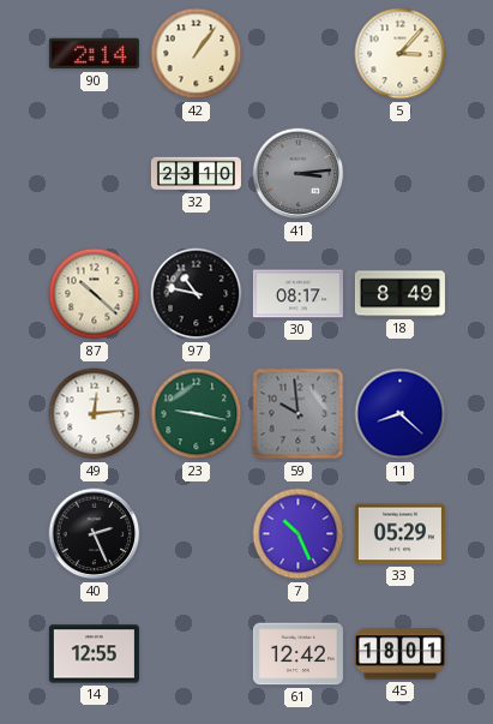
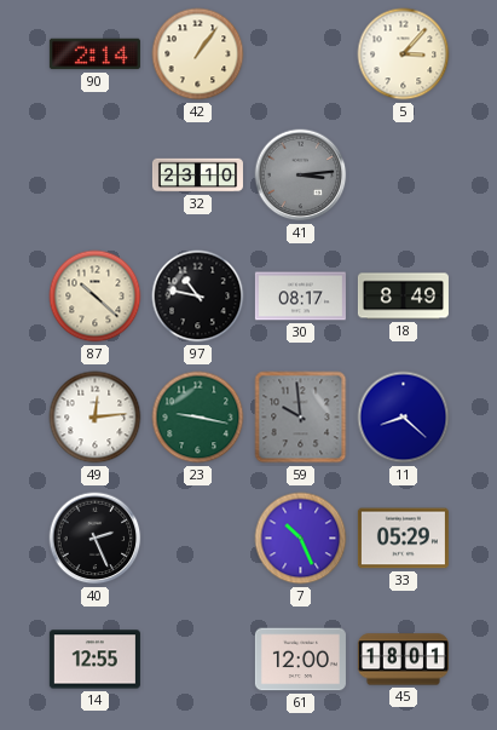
61: 12:42 -> 12:00 (300, 660)
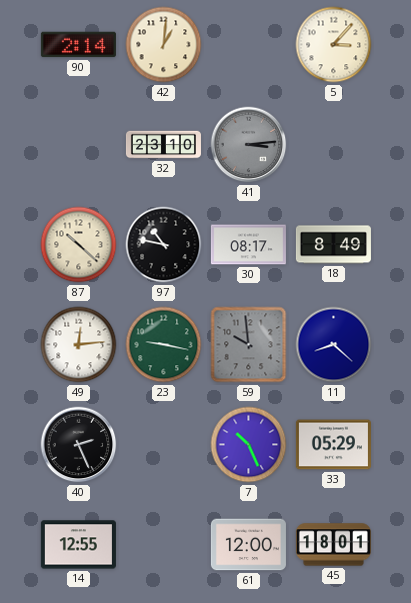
42: 1:06 -> 1:01 (164, 45)
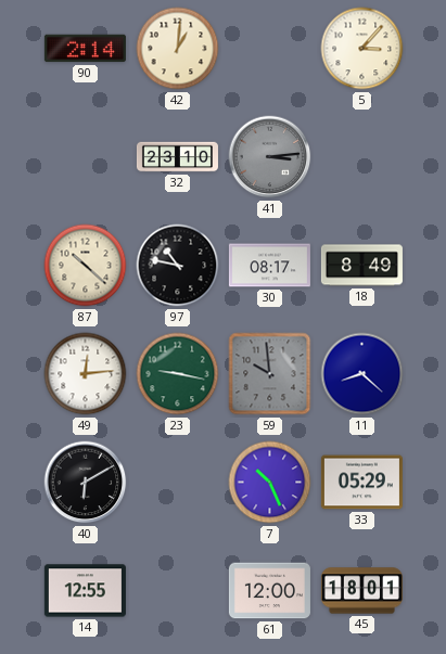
40: 2:26 -> 6:10 (86, 483)
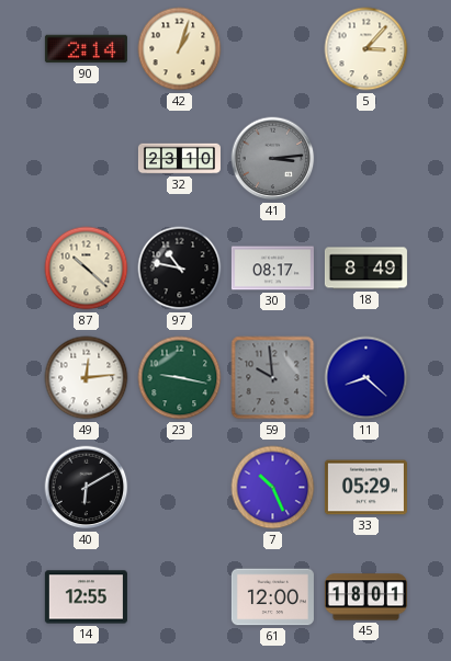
42: 1:01 -> 1:03 (180, 49)
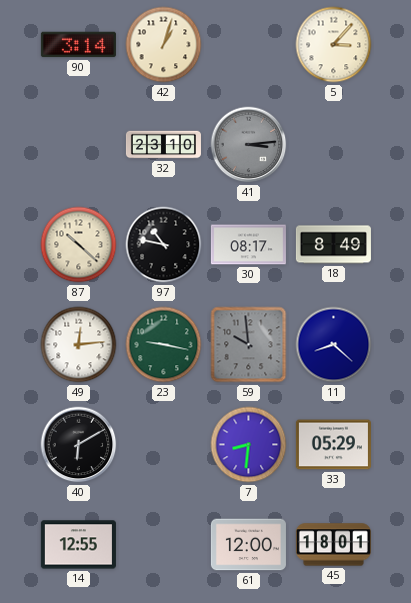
90: 2:14 -> 3:14 (78, 45)
7: 10:26 -> 8:31 (249, 445)
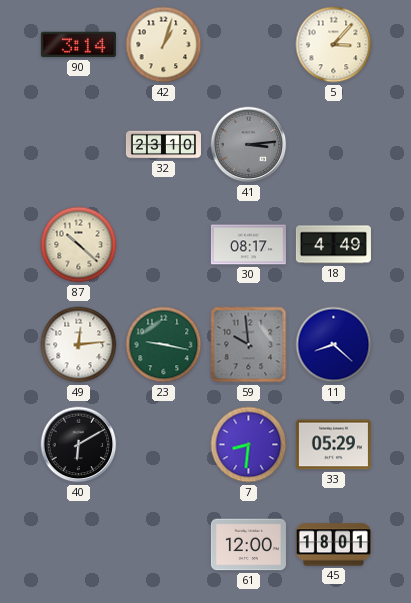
97: 10:47 -> none (164, 245)
18: 8:49 -> 4:49 (333, 245)
14: 12:55 -> none (78, 545)
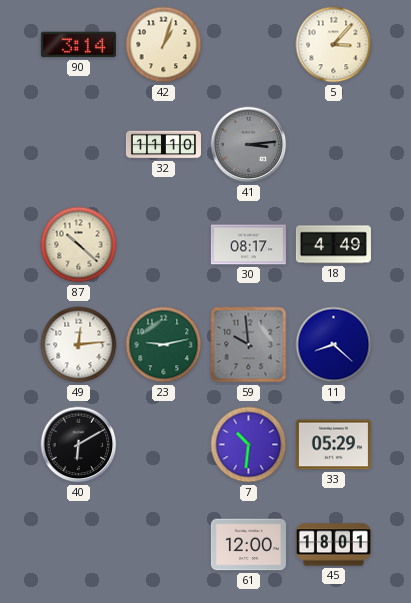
32: 23:10 -> 11:10 (163, 145)
23: 9:17 -> 9:13 (164, 345)
7: 8:31 -> 10:31 (249, 445)
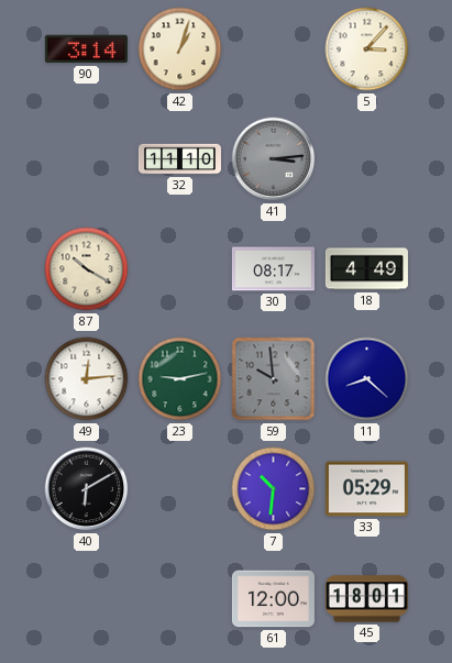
87: 10:22 -> 10:20 (87, 269)
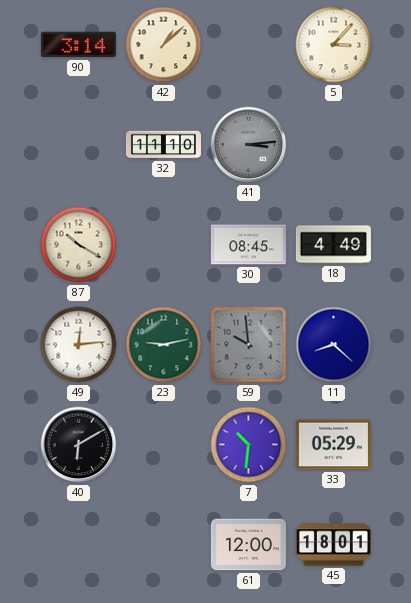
42: 1:03 -> 1:08 (164, 45)
30: 08:17 -> 08:45 (248, 245)
